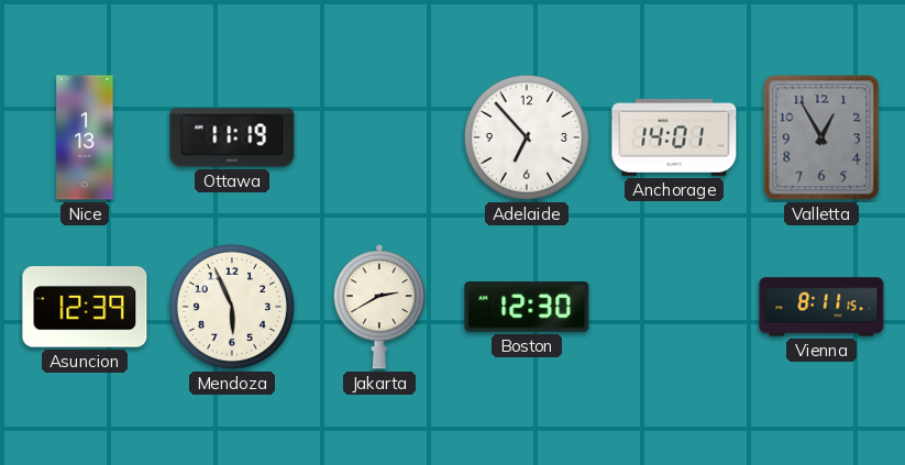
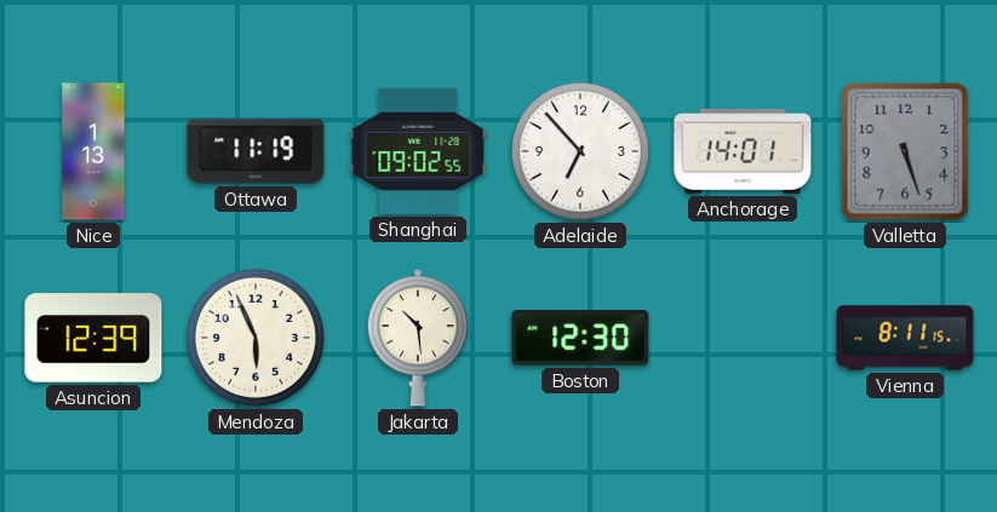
Shanghai: none -> 09:02 (418, 151)
Valletta: 12:55 -> 5:27 (905, 151)
Jakarta: 2:40 -> 10:29 (417, 338)
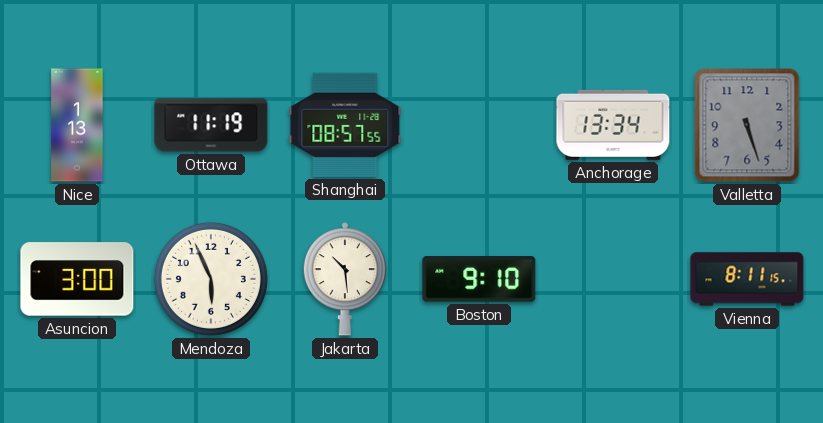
Shanghai: 09:02 -> 08:57 (345, 125)
Adelaide: 6:53 -> none (580, 151)
Anchorage: 14:01 -> 13:34 (613, 125)
Asuncion: 12:39 -> 3:00 (77, 279)
Boston: 12:30 -> 9:10 (479, 279)
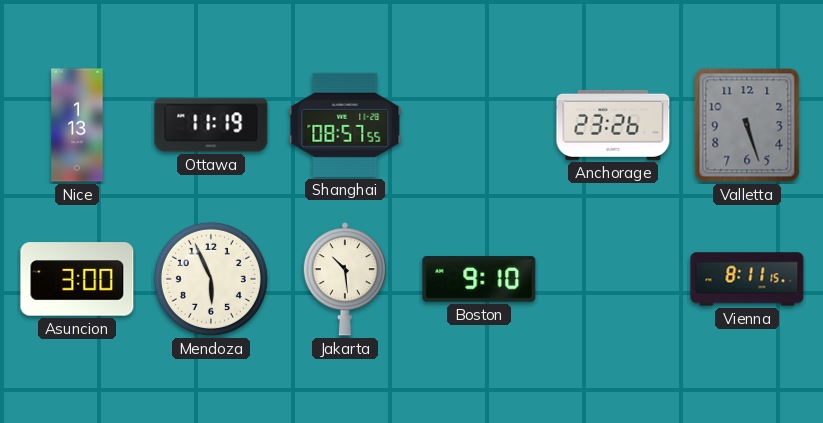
Anchorage: 13:34 -> 23:26 (613, 125)
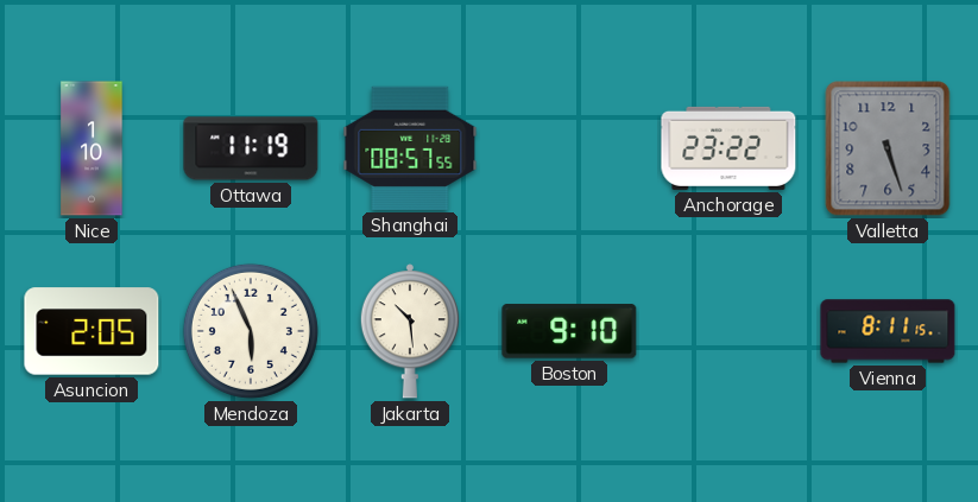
Nice: 1:13 -> 1:10 (92, 148)
Anchorage: 23:26 -> 23:22 (728, 148)
Asuncion: 3:00 -> 2:05 (92, 331)
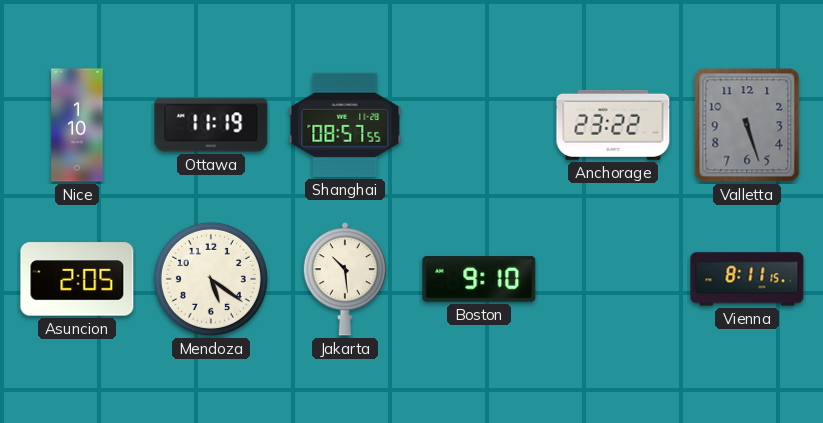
Mendoza: 5:56 -> 5:21 (211, 279)
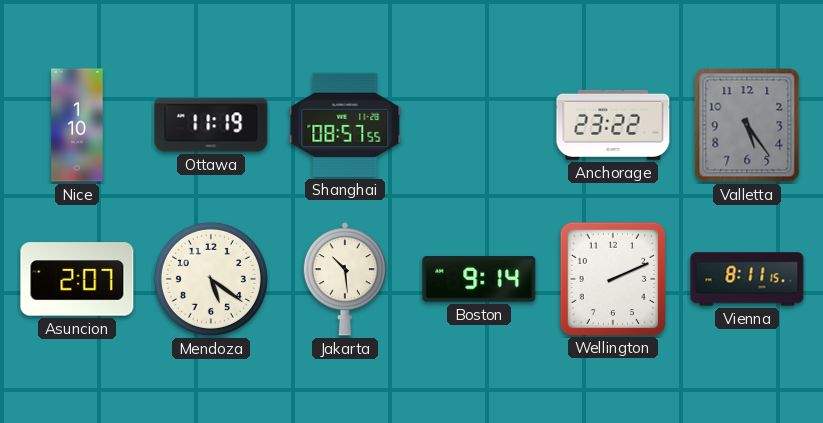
Valletta: 5:27 -> 5:24 (747, 125)
Asuncion: 2:05 -> 2:07 (77, 279)
Boston: 9:10 -> 9:14 (479, 279)
Wellington: none -> 2:11 (612, 278)
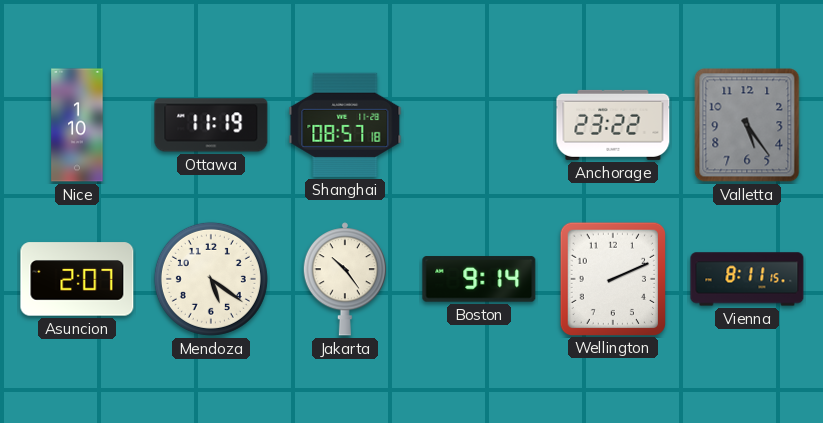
Shanghai: 08:57:55 -> 08:57:18 (345, 125)
Jakarta: 10:29 -> 10:24 (344, 279)
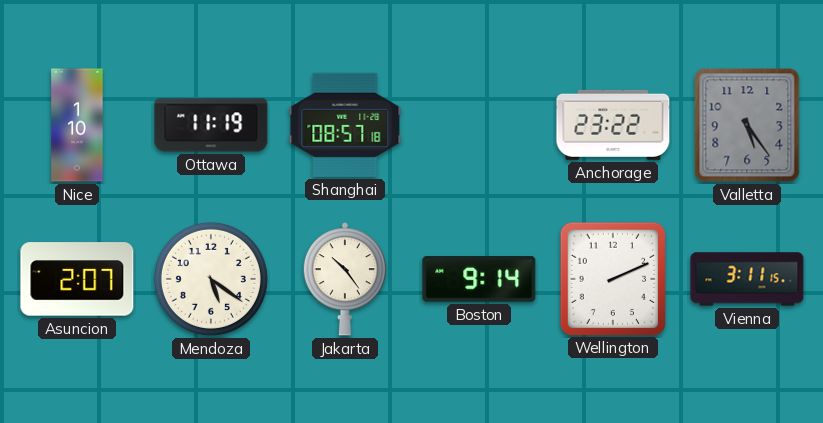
Vienna: 8:11 -> 3:11 (747, 279)
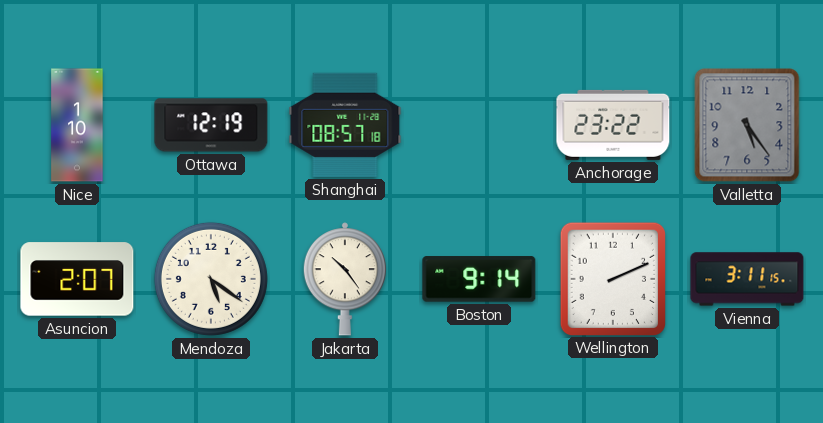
Ottawa: 11:19 -> 12:19 (211, 125)
